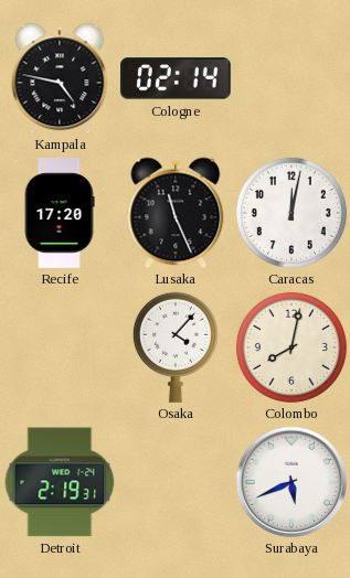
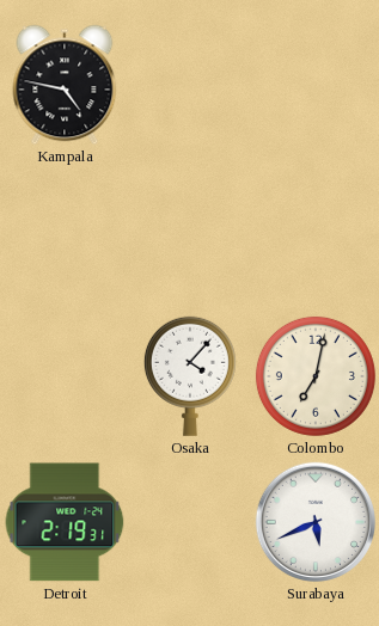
Cologne: 02:14 -> none (176, 78)
Recife: 17:20 -> none (60, 213)
Lusaka: 11:26 -> none (176, 213)
Caracas: 12:02 -> none (291, 213)
Colombo: 8:02 -> 7:02 (316, 376)
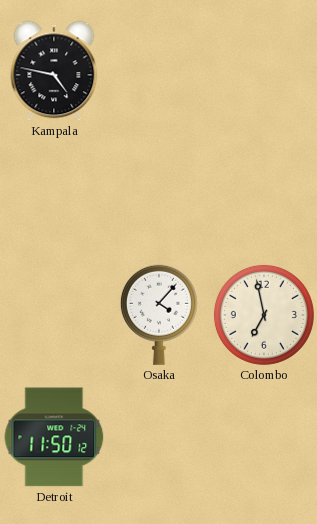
Colombo: 7:02 -> 6:58 (264, 315)
Detroit: 2:19 -> 11:50 (54, 437)
Surabaya: 5:41 -> none (314, 521)
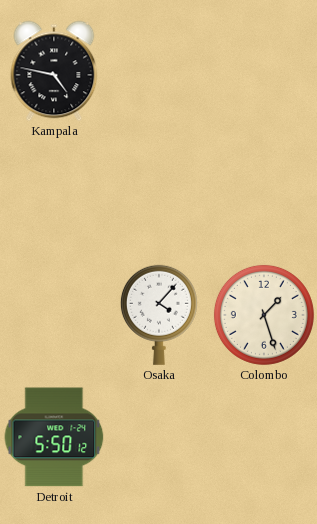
Colombo: 6:58 -> 1:27 (264, 315)
Detroit: 11:50 -> 5:50 (54, 437)
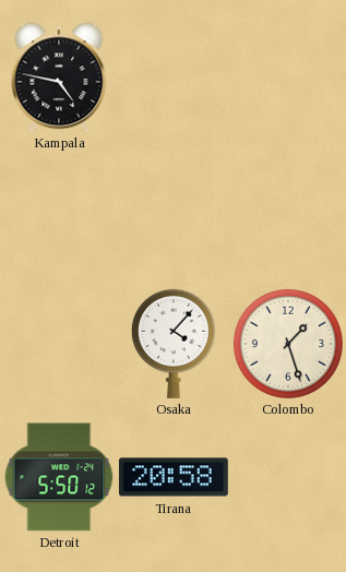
Tirana: none -> 20:58 (175, 477)
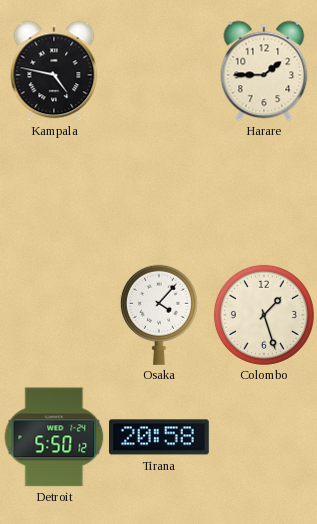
Harare: none -> 1:45 (264, 71)
